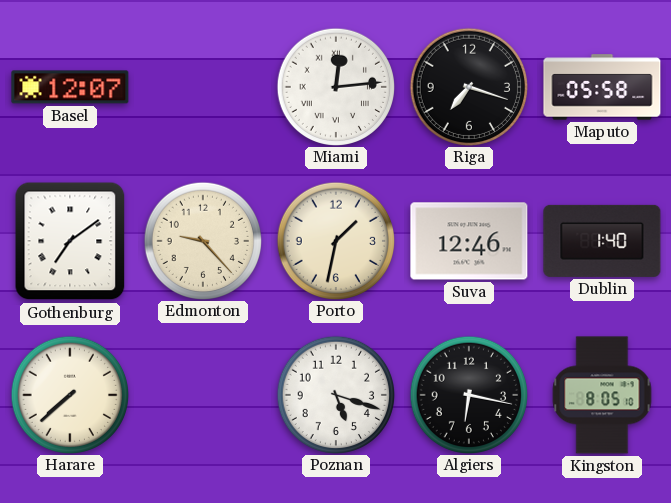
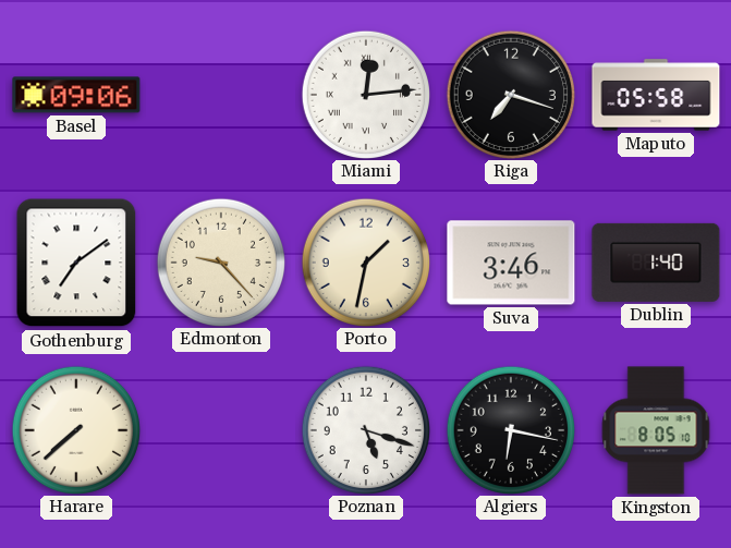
Basel: 12:07 -> 09:06 (76, 95)
Suva: 12:46 -> 3:46 (511, 263)
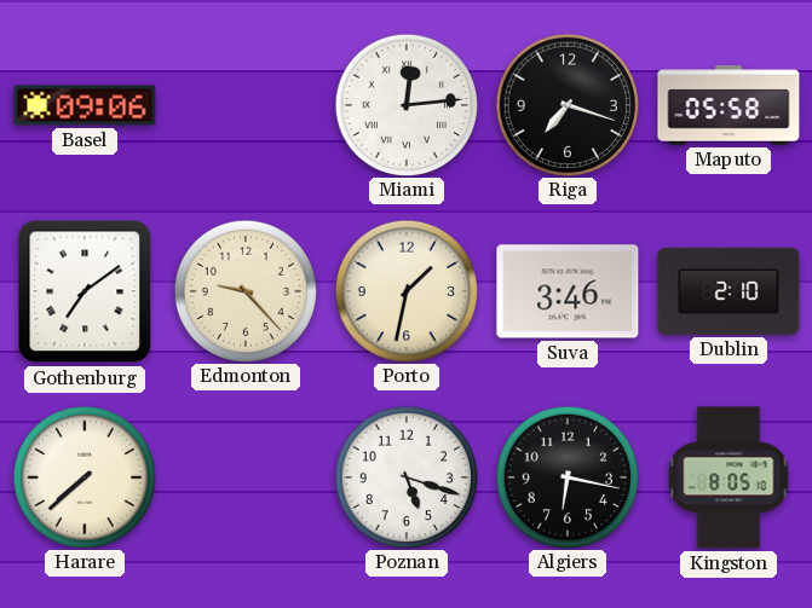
Dublin: 1:40 -> 2:10 (729, 291)
